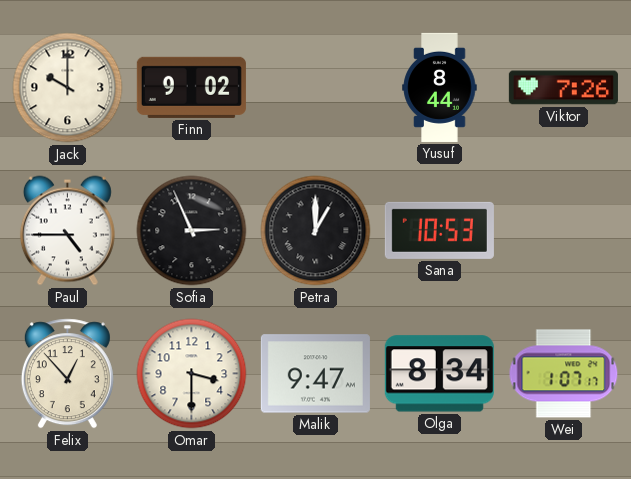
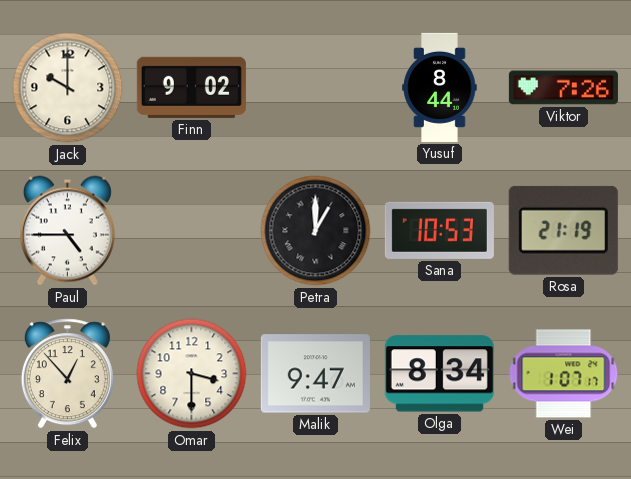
Sofia: 2:56 -> none (192, 231)
Rosa: none -> 21:19 (563, 230)
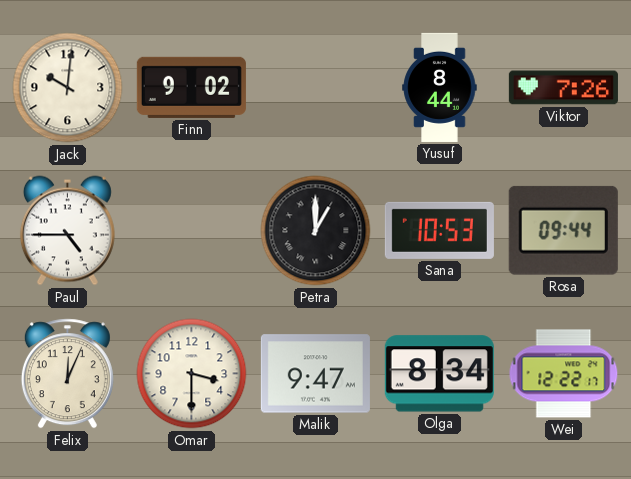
Jack: 10:00 -> 10:01 (68, 88)
Rosa: 21:19 -> 09:44 (563, 230)
Felix: 12:53 -> 12:04 (67, 374)
Wei: 1:07 -> 12:22 (564, 374)
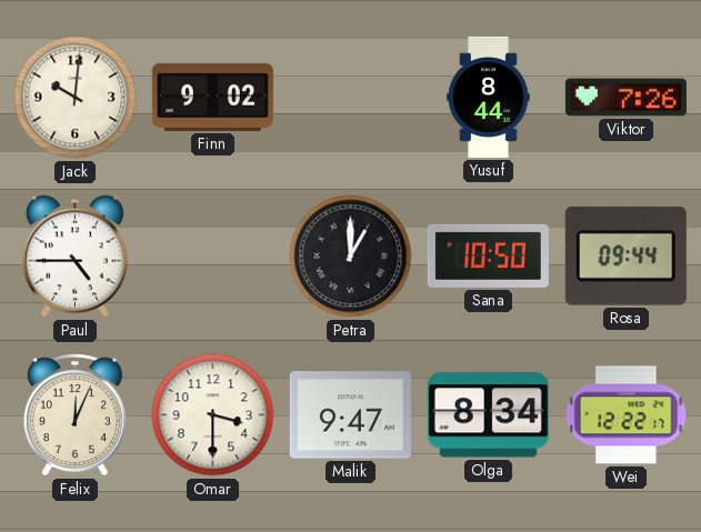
Sana: 10:53 -> 10:50 (488, 255)
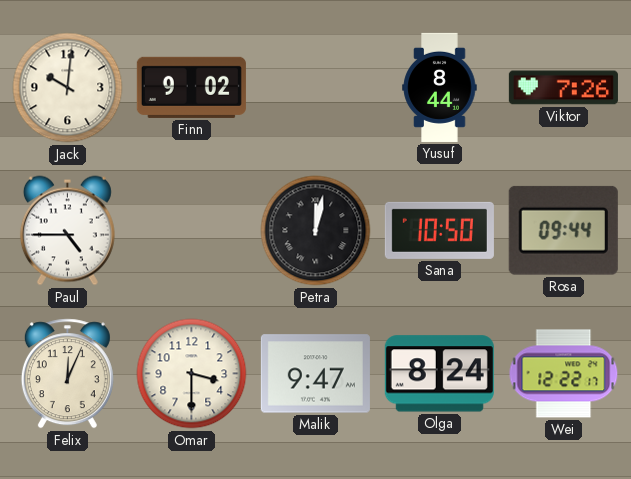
Petra: 1:00 -> 12:02 (316, 231)
Olga: 8:34 -> 8:24 (439, 374)
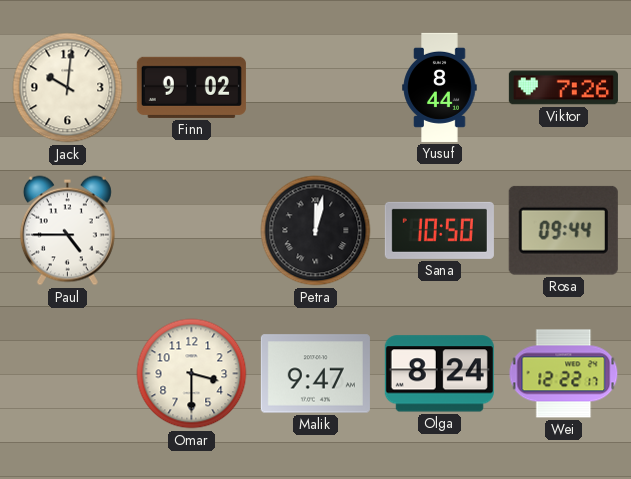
Felix: 12:04 -> none (67, 374)
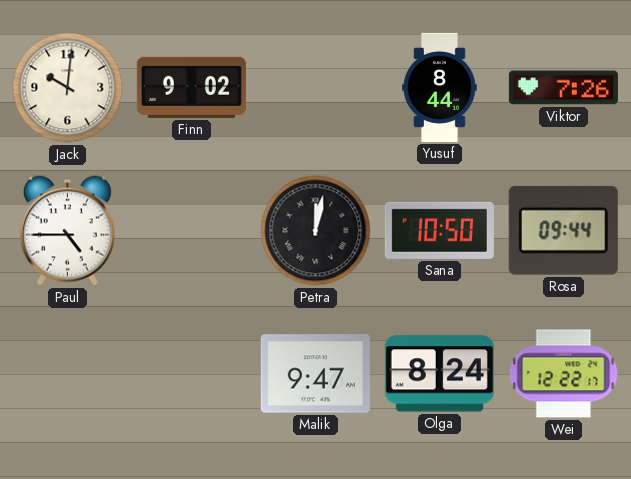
Omar: 3:30 -> none (192, 374)
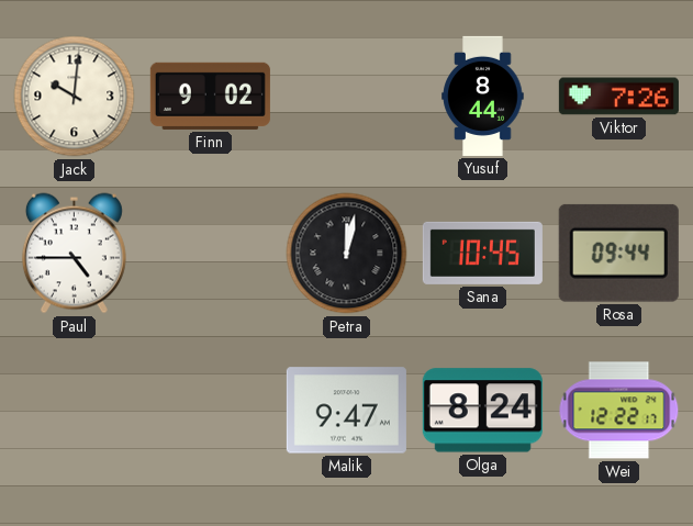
Sana: 10:50 -> 10:45 (482, 253)
